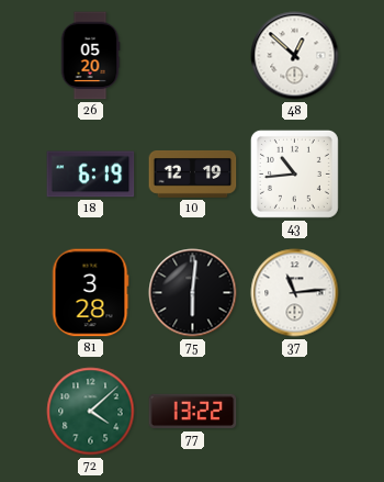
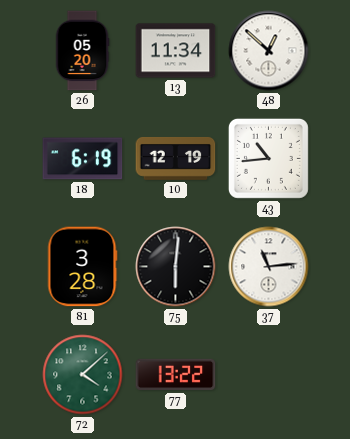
13: none -> 11:34 (176, 51)
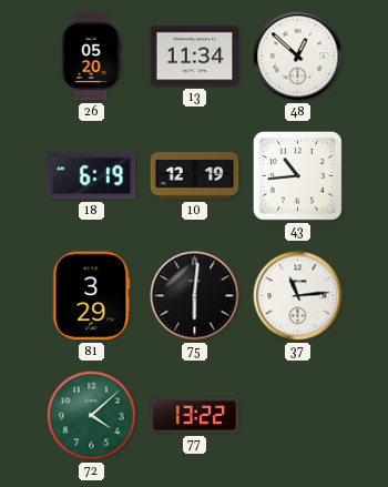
81: 3:28 -> 3:29 (91, 296)
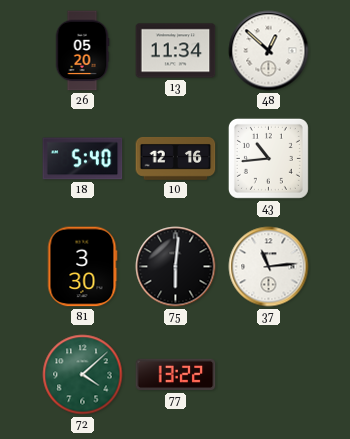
18: 6:19 -> 5:40 (83, 159)
10: 12:19 -> 12:16 (176, 159)
81: 3:29 -> 3:30 (82, 267)
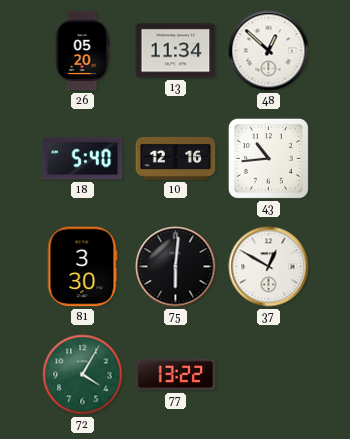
37: 11:14 -> 12:50 (269, 267)
72: 4:08 -> 4:05 (83, 375)
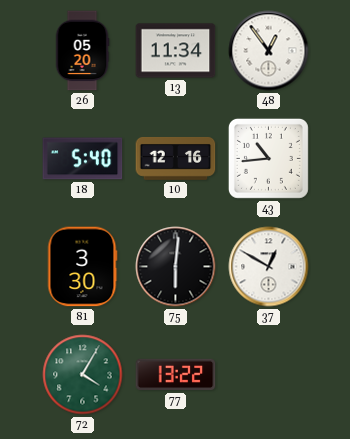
48: 12:52 -> 12:54 (269, 51)
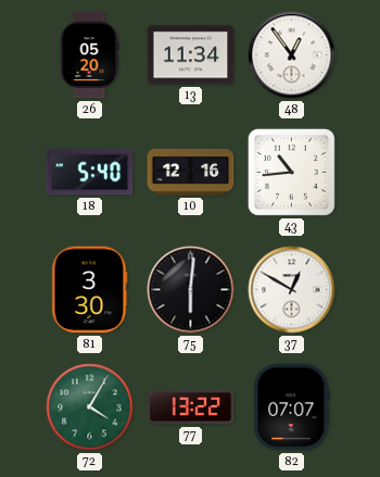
82: none -> 07:07 (292, 407)
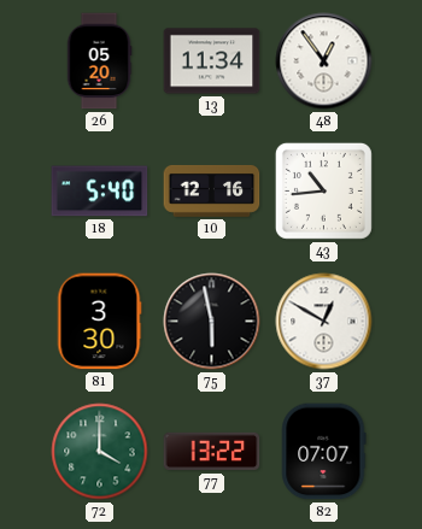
75: 6:01 -> 5:58 (212, 322)
72: 4:05 -> 4:00 (100, 452)
